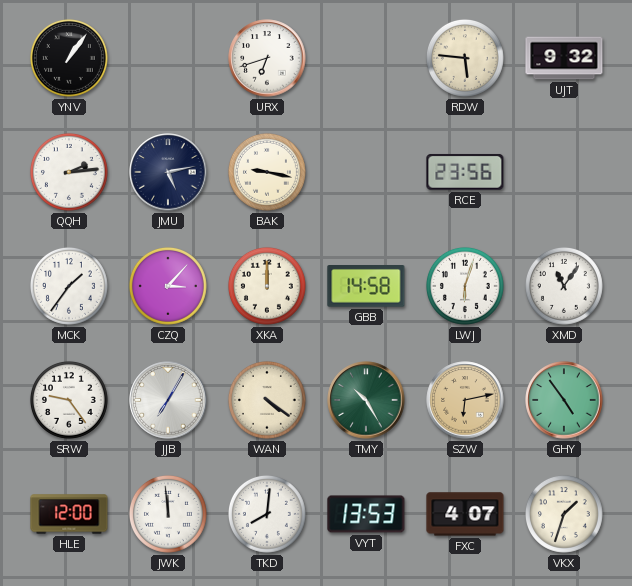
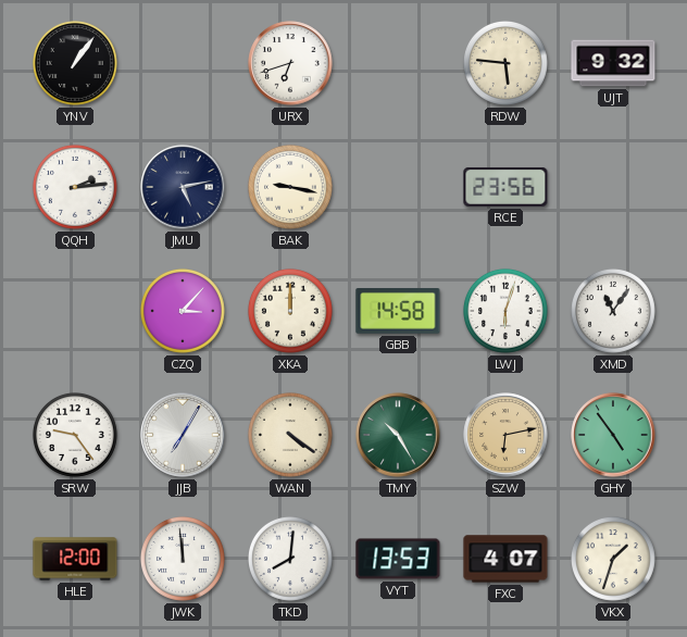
MCK: 1:36 -> none (69, 286)
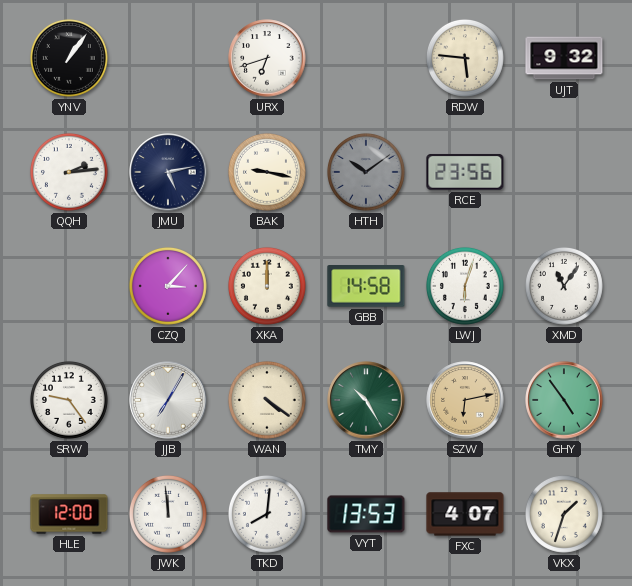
HTH: none -> 10:09 (366, 172)
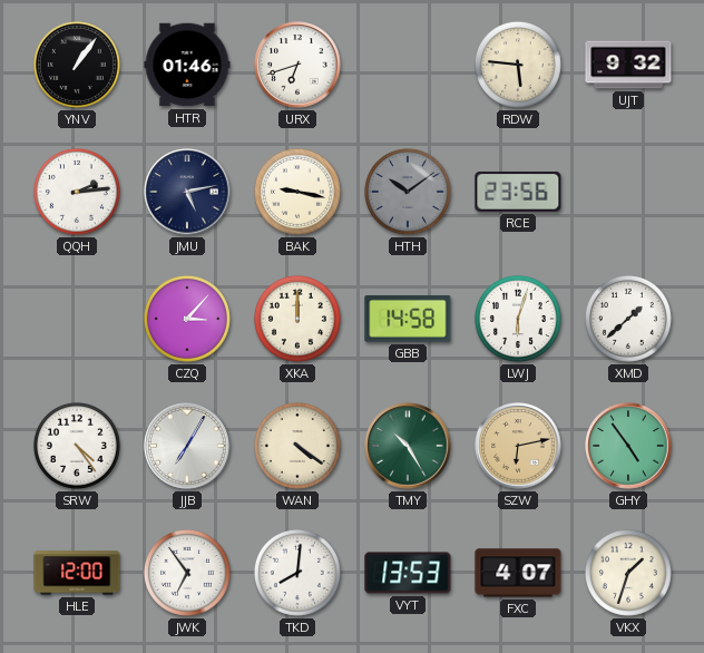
HTR: none -> 01:46 (187, 65)
XMD: 11:06 -> 1:38 (628, 319)
SRW: 9:24 -> 4:24 (77, 446)
JWK: 11:59 -> 6:54 (187, 573)
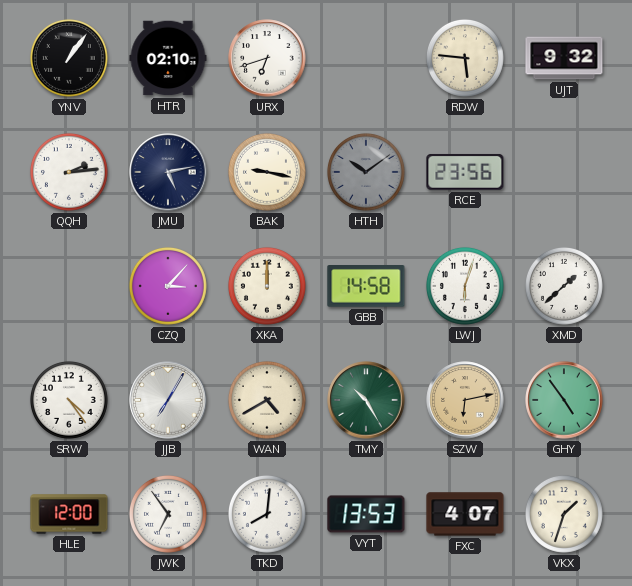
HTR: 01:46 -> 02:10 (168, 58)
WAN: 4:21 -> 4:40 (267, 400)
